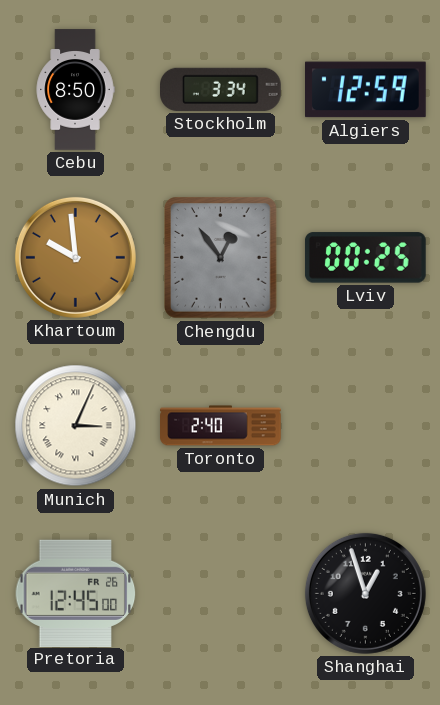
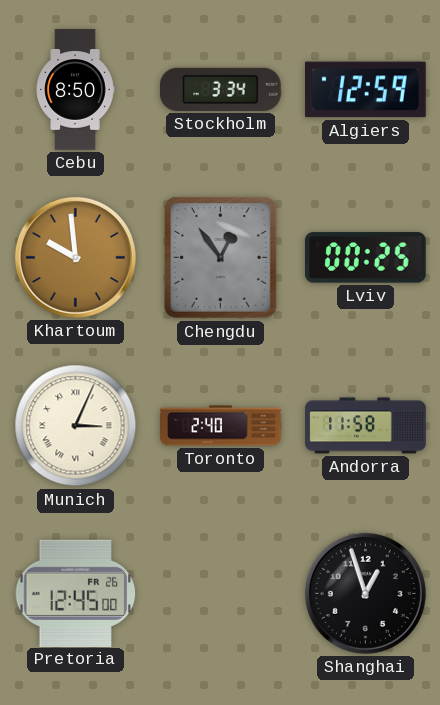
Andorra: none -> 11:58 (366, 426)
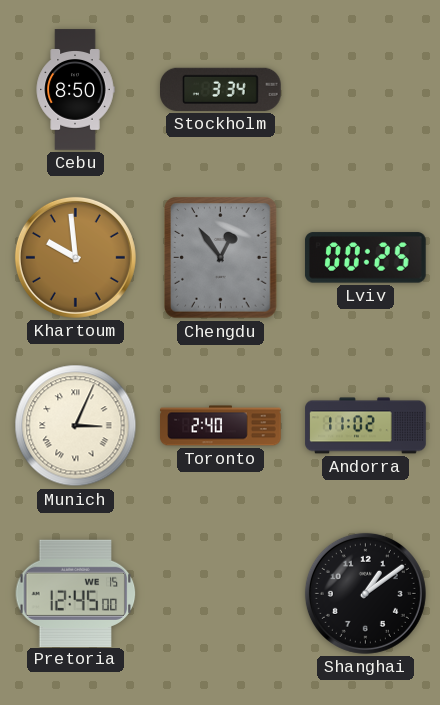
Algiers: 12:59 -> none (366, 90)
Andorra: 11:58 -> 11:02 (366, 426)
Pretoria date: FR 26 -> WE 15 (76, 593)
Shanghai: 12:57 -> 1:09 (365, 593)
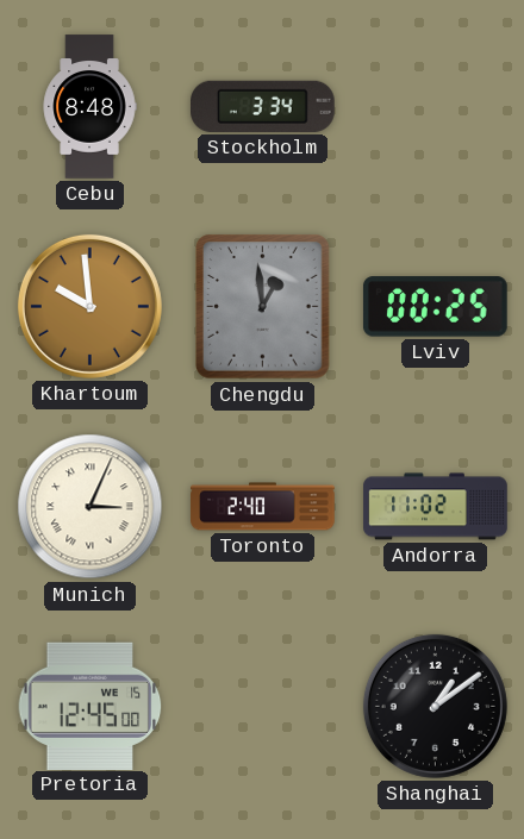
Cebu: 8:50 -> 8:48 (89, 107)
Chengdu: 12:54 -> 12:59 (263, 307)
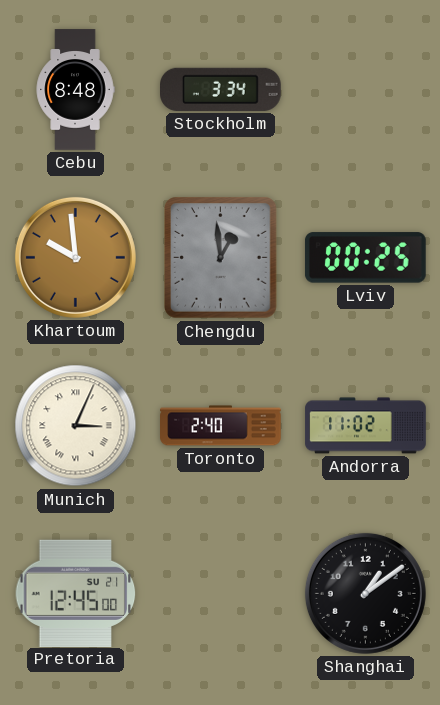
Pretoria date: WE 15 -> SU 21 (76, 593)
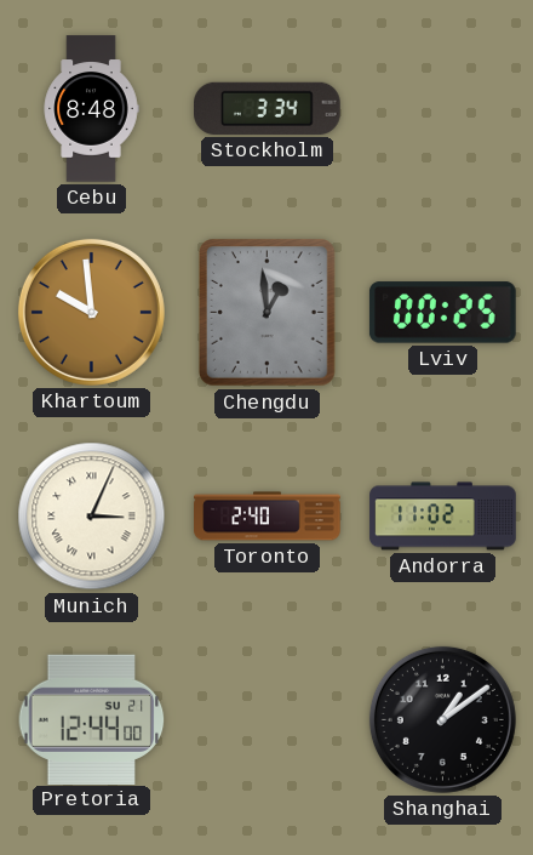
Pretoria: 12:45 -> 12:44 (92, 719)
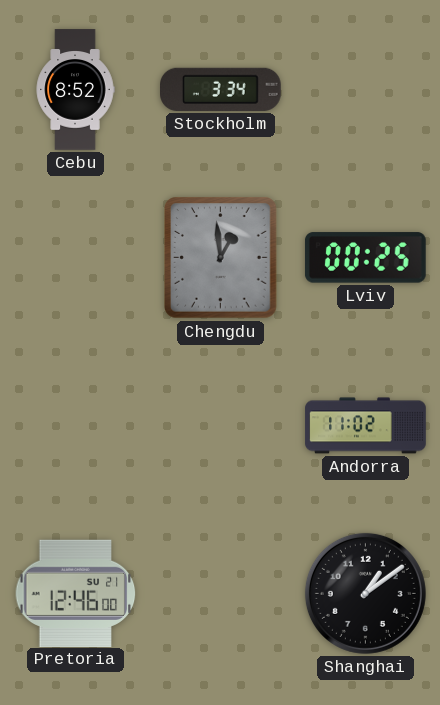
Cebu: 8:48 -> 8:52 (75, 90)
Khartoum: 9:59 -> none (91, 312)
Munich: 3:04 -> none (92, 517)
Toronto: 2:40 -> none (268, 517)
Pretoria: 12:44 -> 12:46 (76, 593)
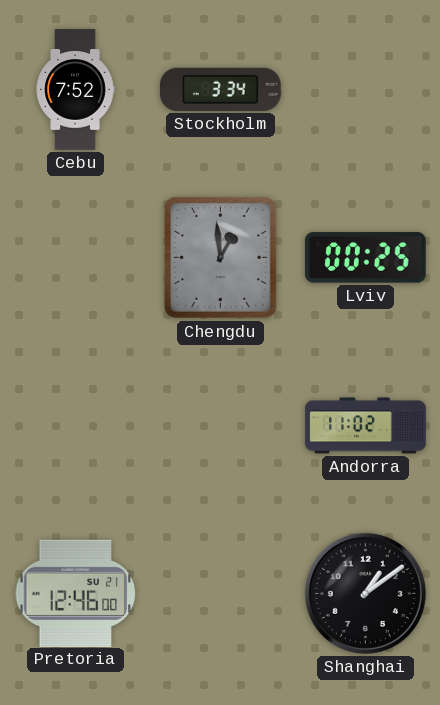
Cebu: 8:52 -> 7:52 (75, 90)
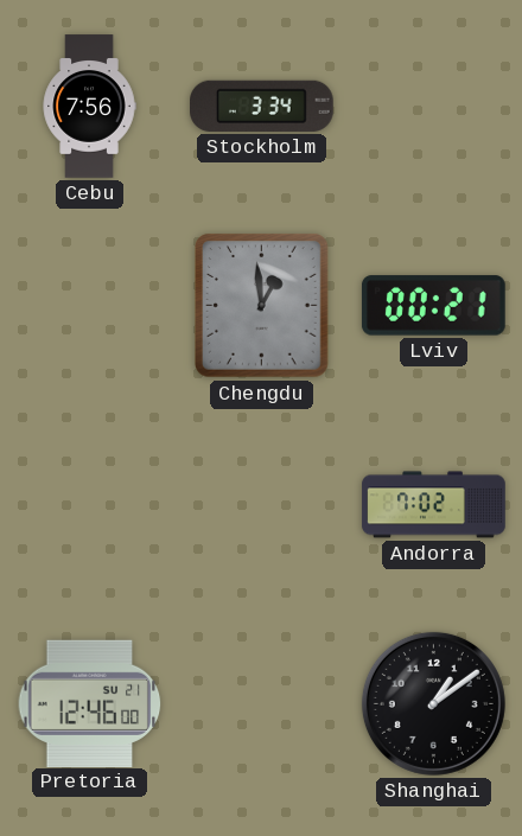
Cebu: 7:52 -> 7:56 (89, 107)
Lviv: 00:25 -> 00:21 (433, 306)
Andorra: 11:02 -> 7:02 (434, 505)
